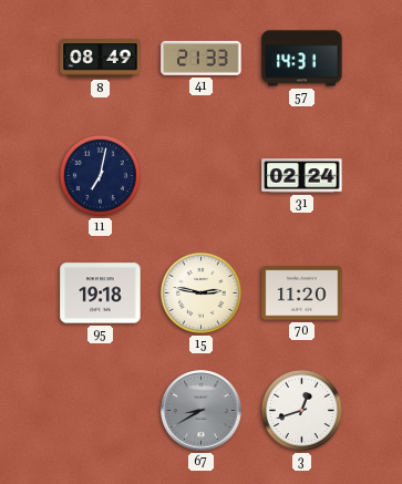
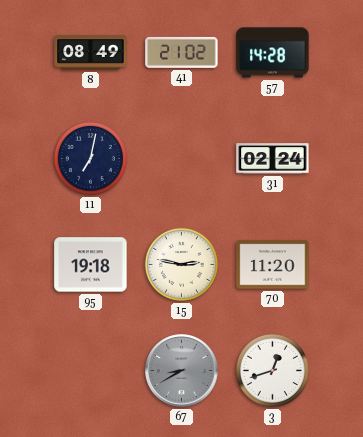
41: 21:33 -> 21:02 (182, 52)
57: 14:31 -> 14:28 (273, 53)
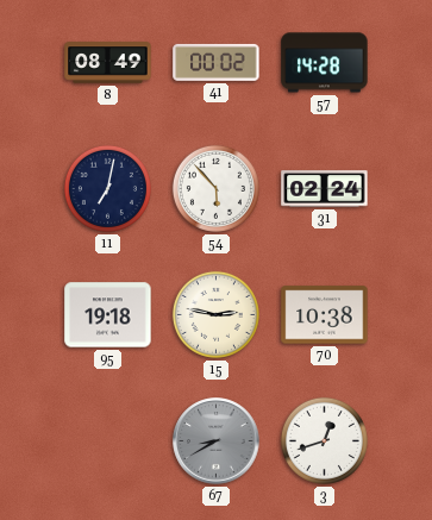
41: 21:02 -> 00:02 (217, 62)
54: none -> 5:53 (215, 188)
70: 11:20 -> 10:38 (325, 315)
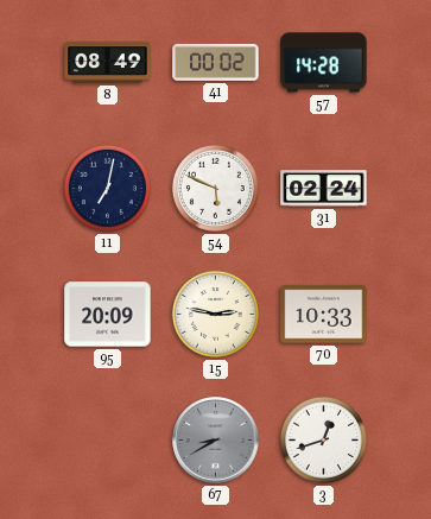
54: 5:53 -> 5:49 (215, 188)
95: 19:18 -> 20:09 (108, 315)
70: 10:38 -> 10:33 (324, 315)
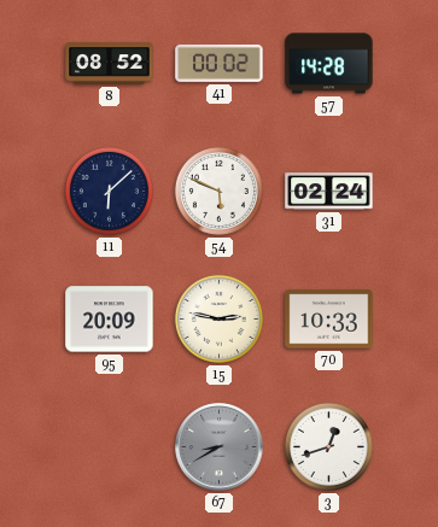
8: 08:49 -> 08:52 (110, 64)
11: 7:02 -> 6:08 (109, 191)
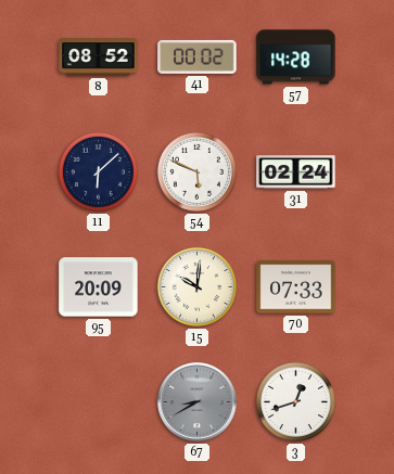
15: 2:47 -> 10:01 (196, 286)
70: 10:33 -> 07:33 (296, 287)
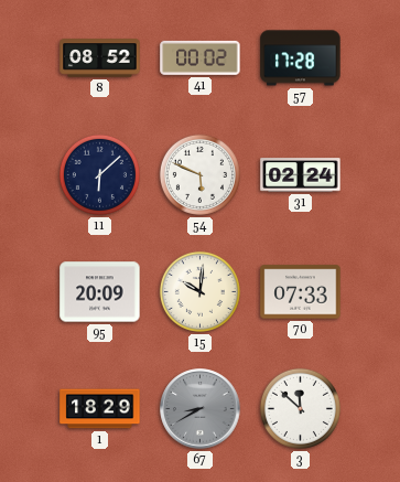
57: 14:28 -> 17:28 (301, 58)
1: none -> 18:29 (100, 409)
3: 12:42 -> 11:52 (300, 408)
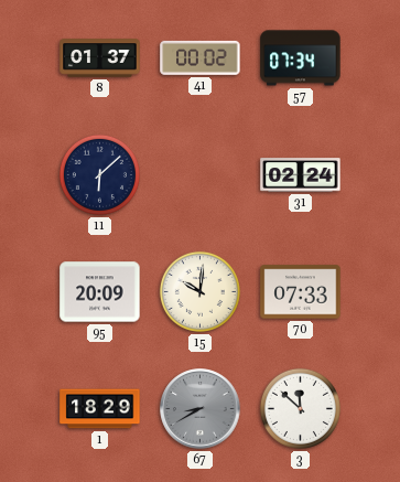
8: 08:52 -> 01:37 (100, 58)
57: 17:28 -> 07:34 (301, 58)
54: 5:49 -> none (199, 174)
